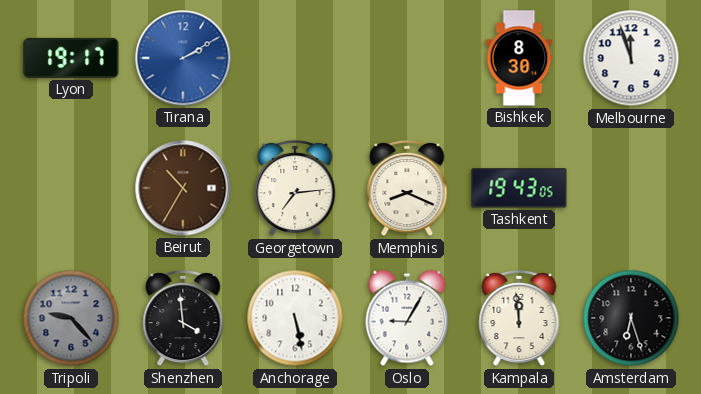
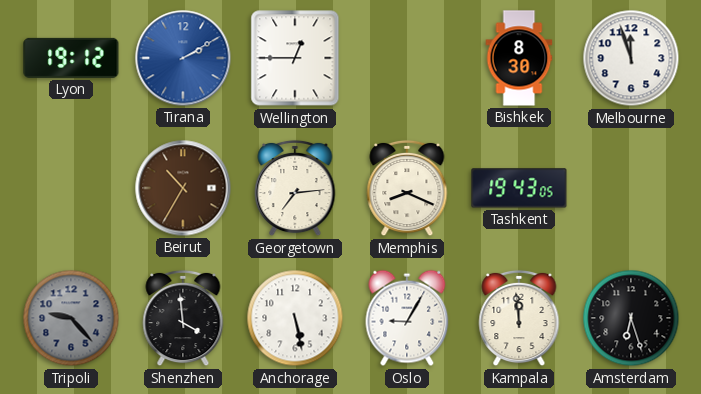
Lyon: 19:17 -> 19:12 (71, 58)
Wellington: none -> 12:45 (295, 58)
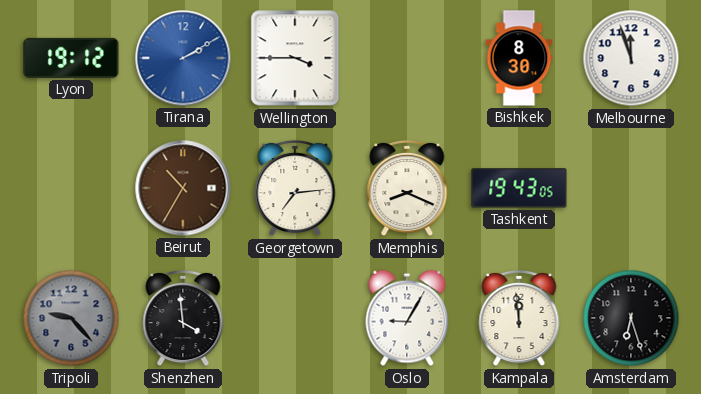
Wellington: 12:45 -> 3:45 (295, 58)
Anchorage: 5:28 -> none (295, 318)
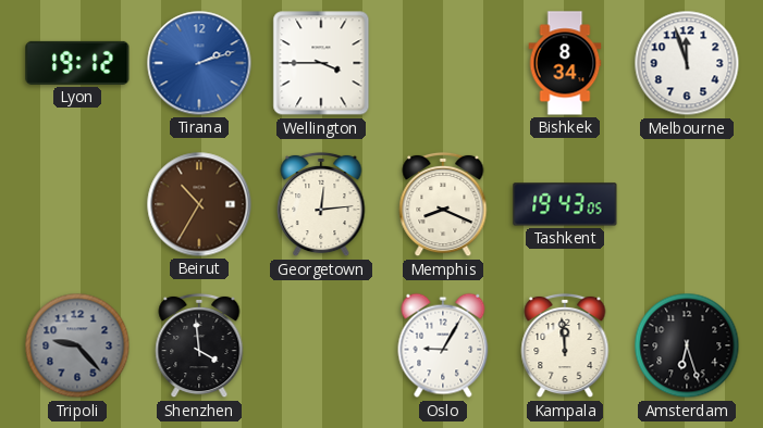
Tirana: 2:10 -> 2:12 (199, 63)
Bishkek: 8:30 -> 8:34 (565, 63)
Georgetown: 7:14 -> 12:14 (321, 204)
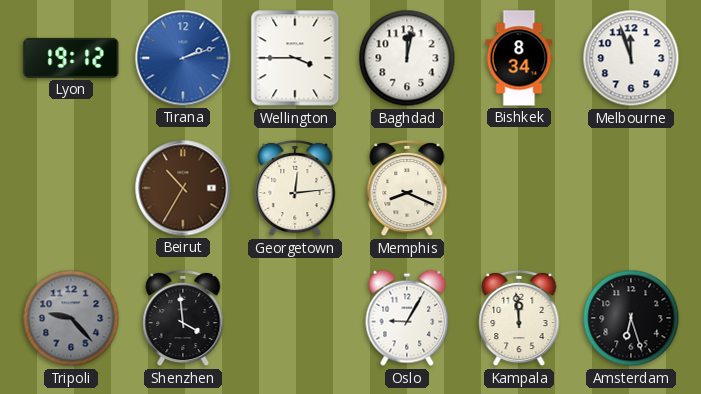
Baghdad: none -> 12:02 (407, 58)
Tashkent: 19:43 -> none (565, 204)
